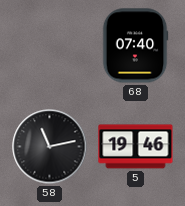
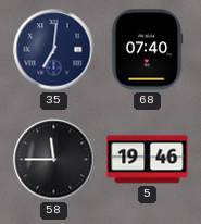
35: none -> 7:01 (54, 50)
58: 11:13 -> 11:45 (54, 160)
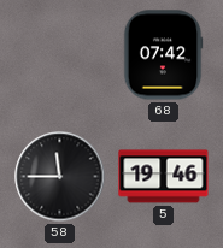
35: 7:01 -> none (54, 50)
68: 07:40 -> 07:42 (163, 55)
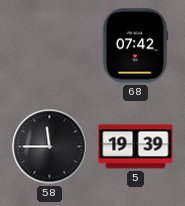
5: 19:46 -> 19:39 (136, 147)
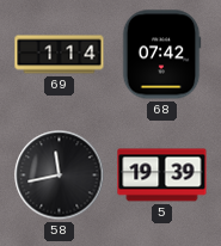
69: none -> 1:14 (60, 55)
58: 11:45 -> 11:43 (60, 176)
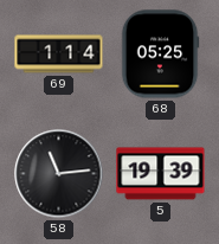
68: 07:42 -> 05:25 (160, 54)
58: 11:43 -> 11:14 (59, 174)
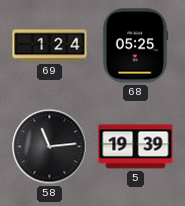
69: 1:14 -> 1:24 (50, 46)
